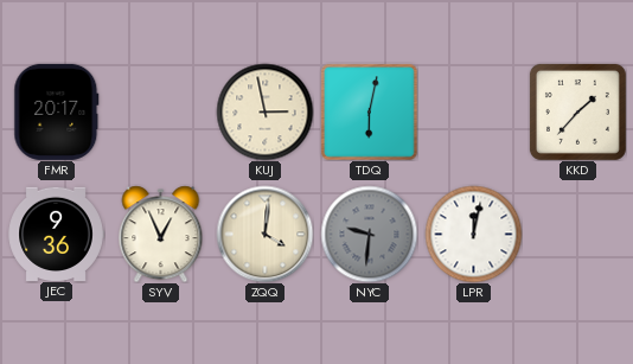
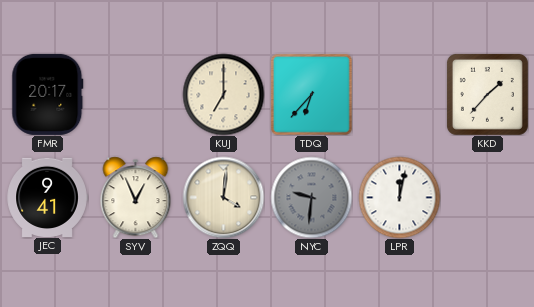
KUJ: 2:58 -> 7:00 (223, 94)
TDQ: 6:02 -> 6:37 (311, 94)
JEC: 9:36 -> 9:41 (47, 197)
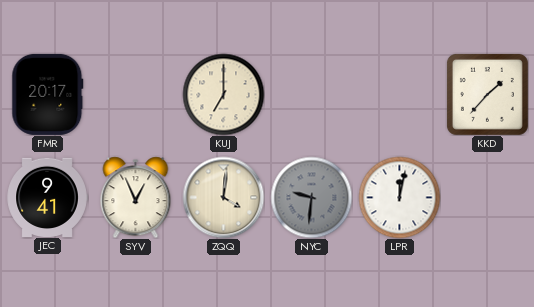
TDQ: 6:37 -> none (311, 94)
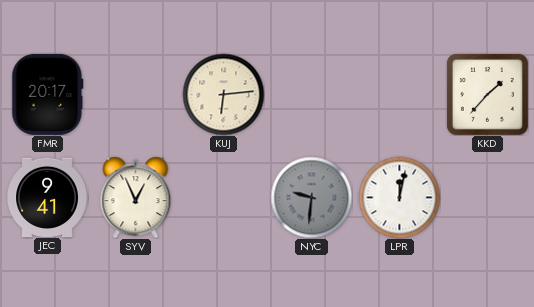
KUJ: 7:00 -> 6:14 (223, 94)
ZQQ: 4:01 -> none (223, 197)
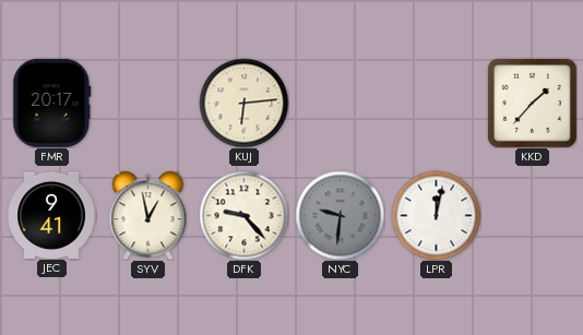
SYV: 12:56 -> 12:58 (148, 215)
DFK: none -> 9:23 (243, 215)
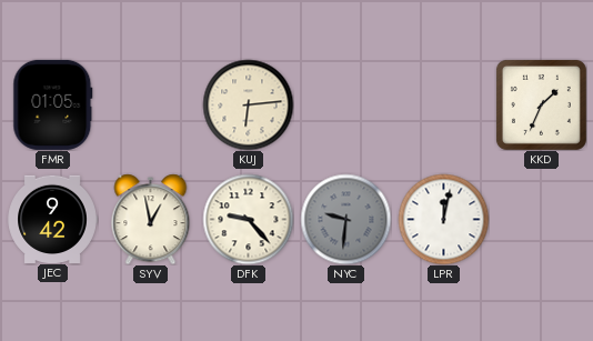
FMR: 20:17 -> 01:05 (53, 104)
KKD: 1:37 -> 1:34 (541, 104)
JEC: 9:41 -> 9:42 (52, 219)
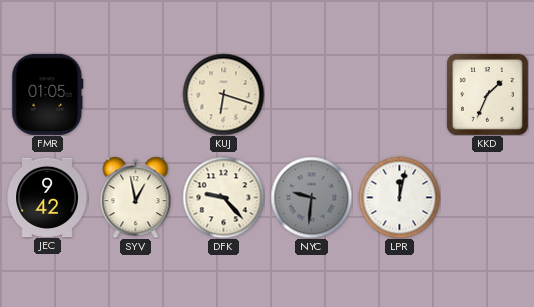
KUJ: 6:14 -> 6:18 (223, 94)
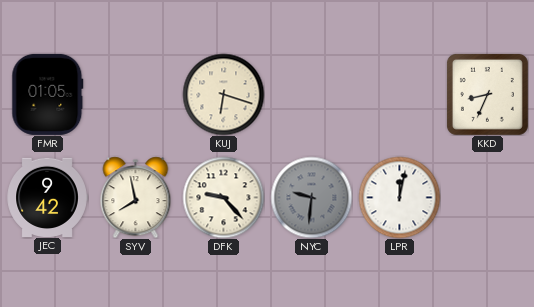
KKD: 1:34 -> 8:34 (487, 94)
SYV: 12:58 -> 7:58 (136, 197)
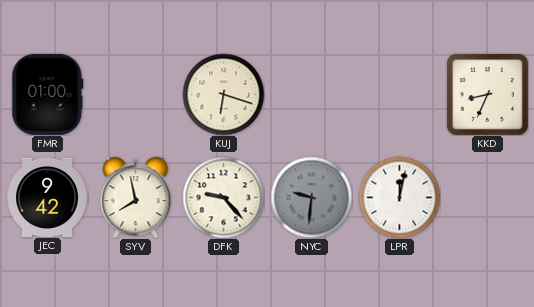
FMR: 01:05 -> 01:00 (48, 94)
